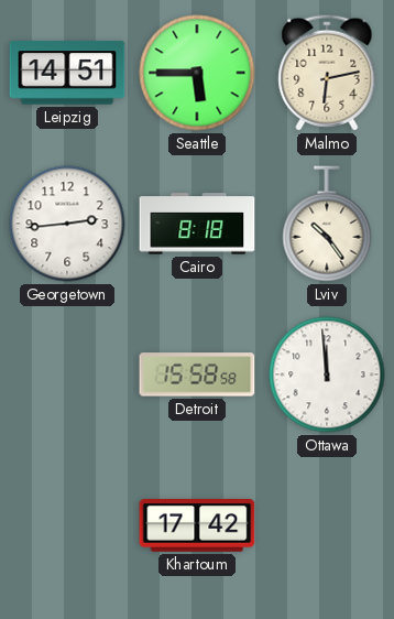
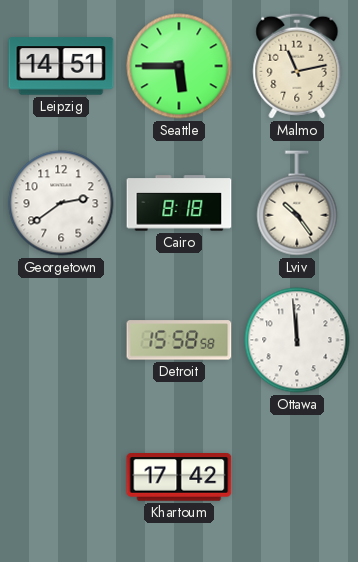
Malmo: 6:13 -> 11:13 (297, 66)
Georgetown: 2:44 -> 2:39 (61, 203)
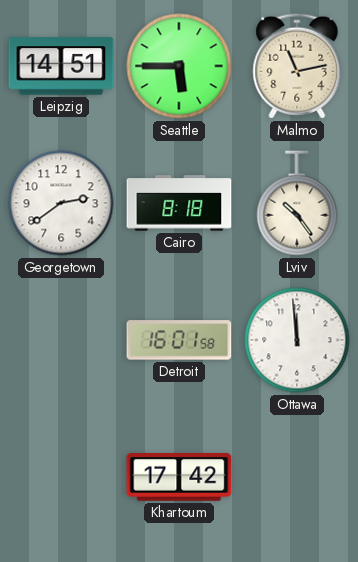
Detroit: 15:58 -> 16:01 (179, 340)
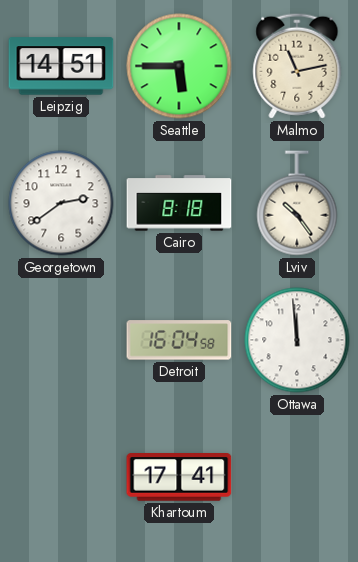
Detroit: 16:01 -> 16:04 (179, 340)
Khartoum: 17:42 -> 17:41 (179, 478)
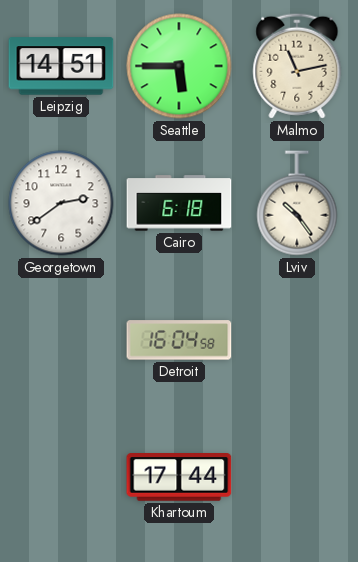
Cairo: 8:18 -> 6:18 (179, 203)
Ottawa: 11:59 -> none (297, 340)
Khartoum: 17:41 -> 17:44 (179, 478)
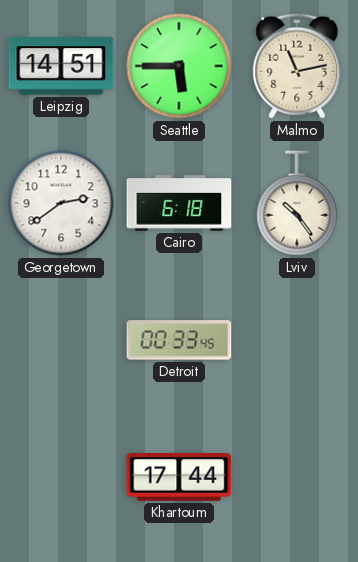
Detroit: 16:04 -> 00:33 (179, 340)
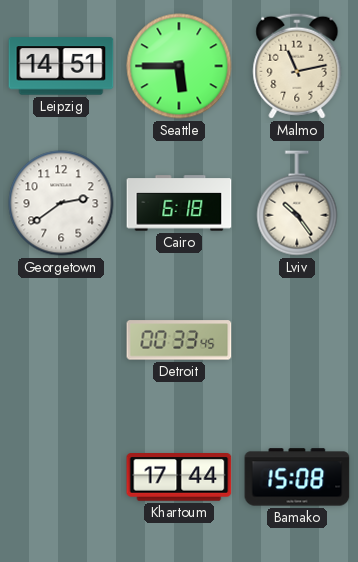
Bamako: none -> 15:08 (297, 477)
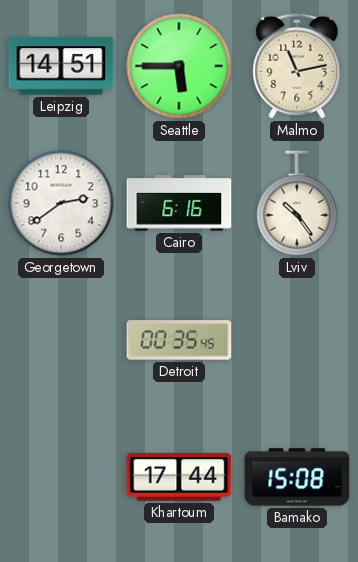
Cairo: 6:18 -> 6:16 (179, 203)
Detroit: 00:33 -> 00:35 (179, 340)
